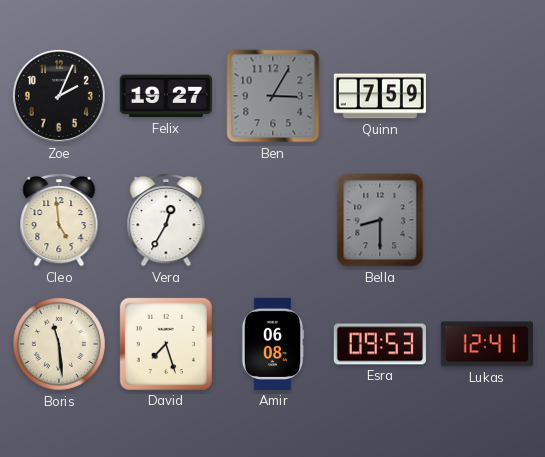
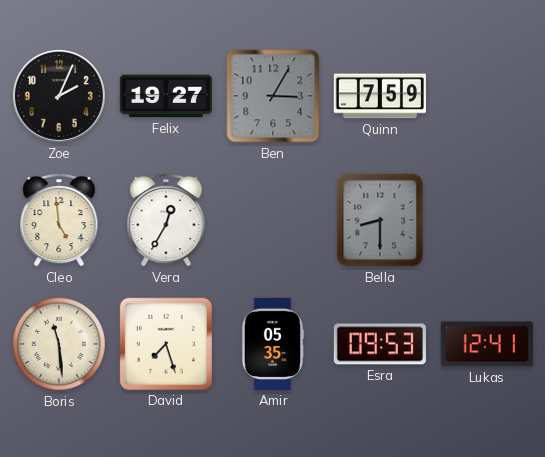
Amir: 06:08 -> 05:35 (273, 344)
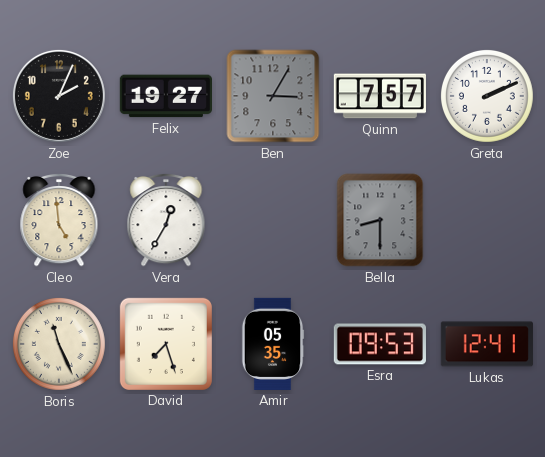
Quinn: 7:59 -> 7:57 (380, 96)
Greta: none -> 2:11 (487, 96)
Boris: 11:29 -> 11:26 (59, 344)
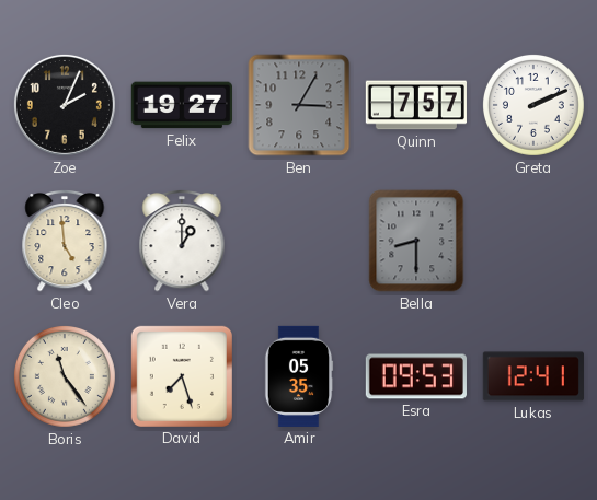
Vera: 12:35 -> 1:00 (182, 241)
Boris: 11:26 -> 11:24 (65, 376)
